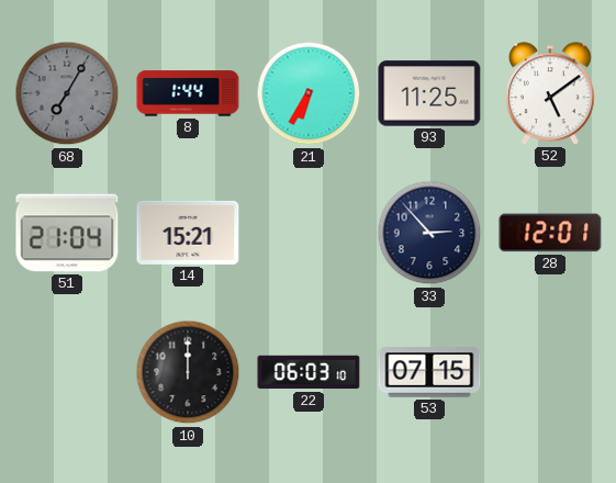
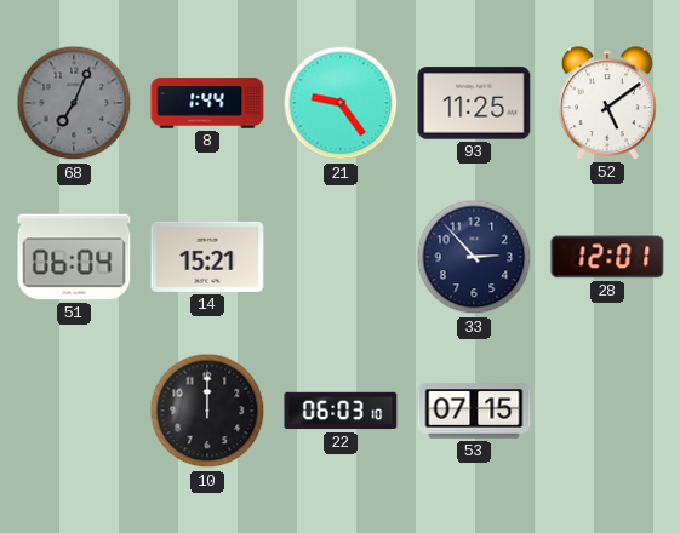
68: 7:05 -> 7:04 (74, 103)
21: 6:35 -> 9:24 (341, 103)
51: 21:04 -> 06:04 (74, 257)
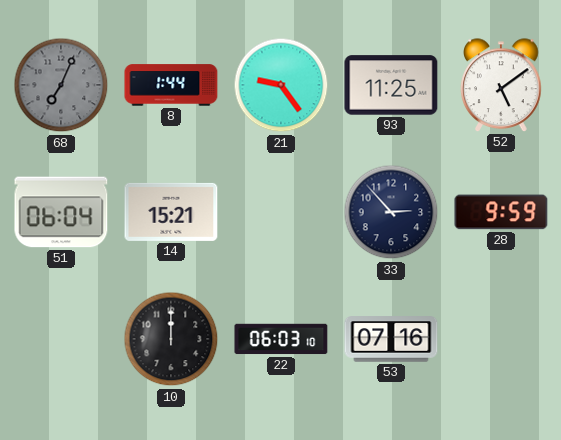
28: 12:01 -> 9:59 (501, 212)
53: 07:15 -> 07:16 (391, 339)
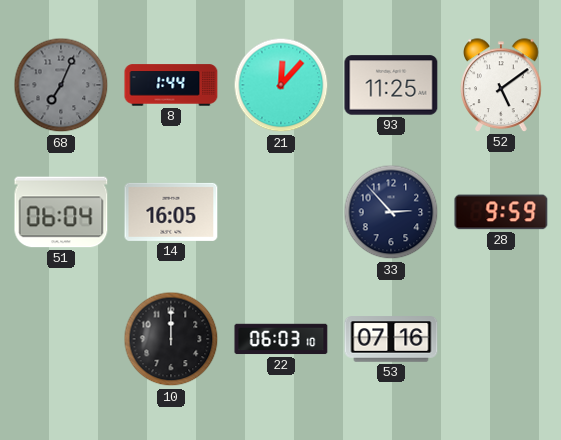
21: 9:24 -> 12:07 (281, 85)
14: 15:21 -> 16:05 (171, 212)
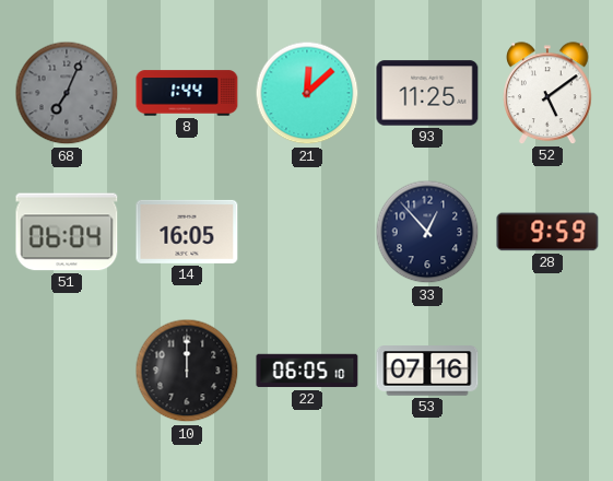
21: 12:07 -> 12:08 (307, 93)
33: 2:53 -> 12:53 (427, 232)
22: 06:03 -> 06:05 (307, 371)
